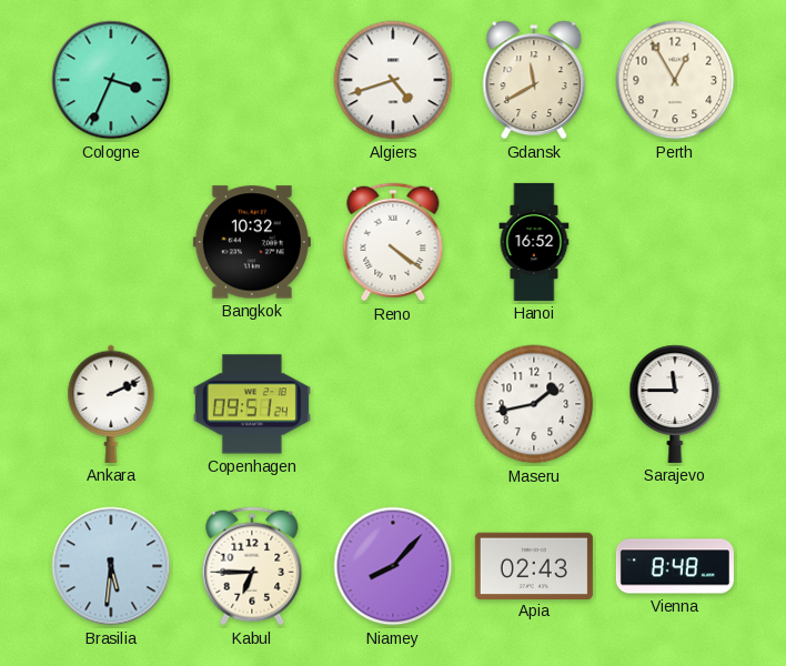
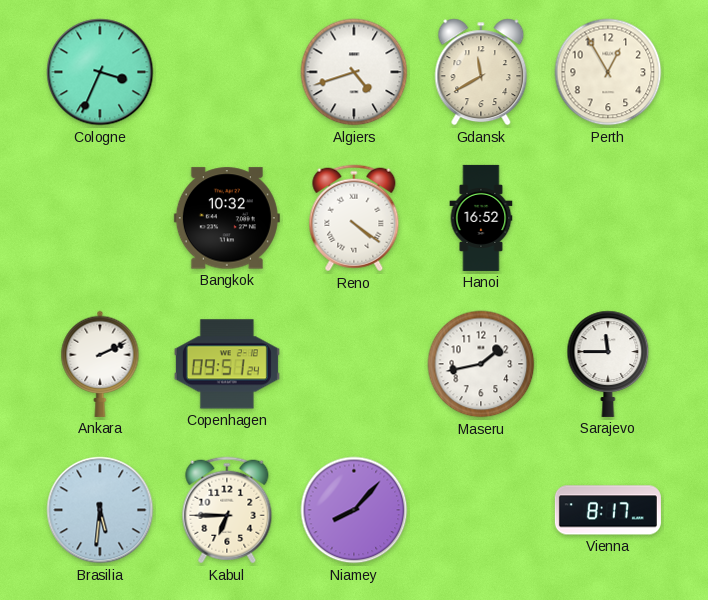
Apia: 02:43 -> none (534, 565)
Vienna: 8:48 -> 8:17 (608, 510)
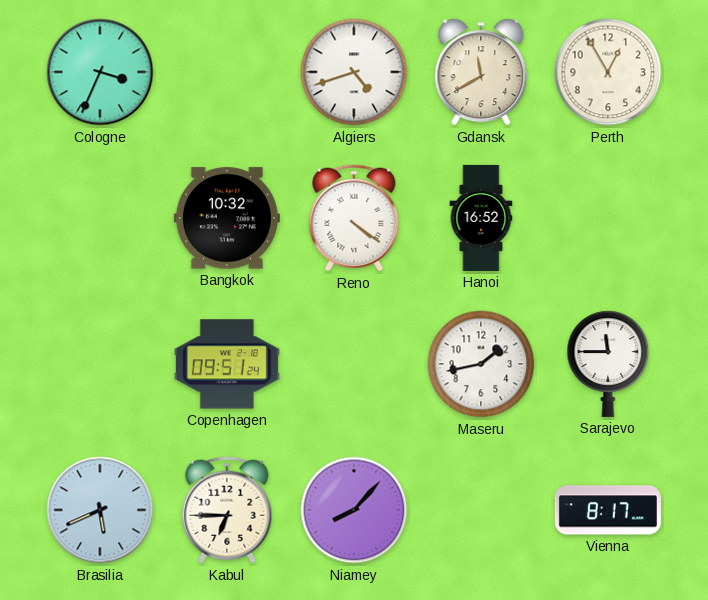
Ankara: 2:11 -> none (100, 364)
Brasilia: 5:31 -> 5:41 (100, 510)
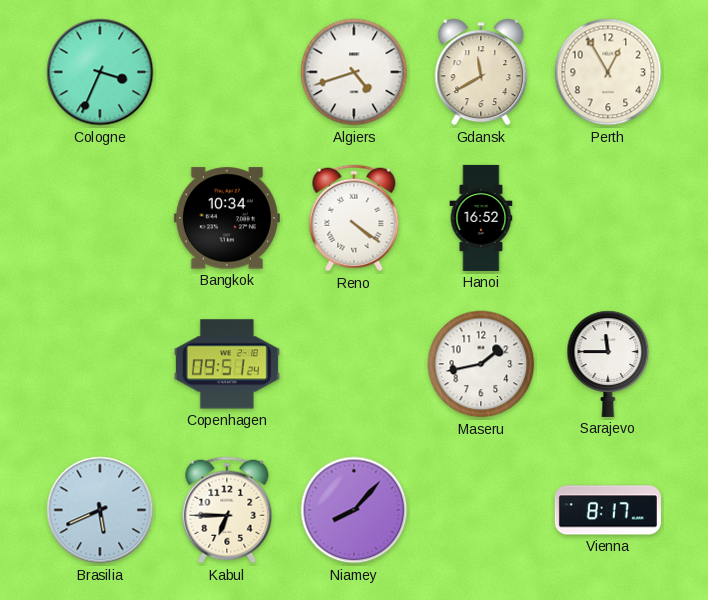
Bangkok: 10:32 -> 10:34 (227, 218)
